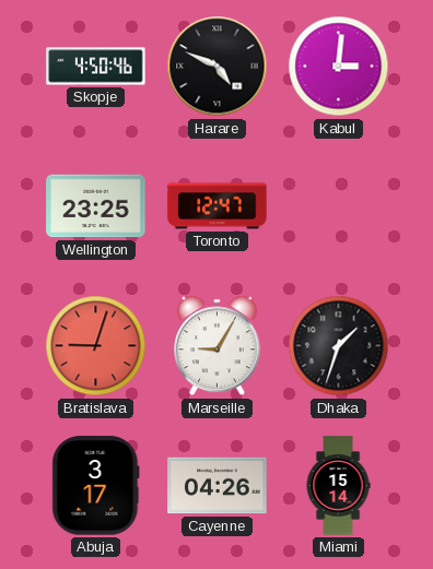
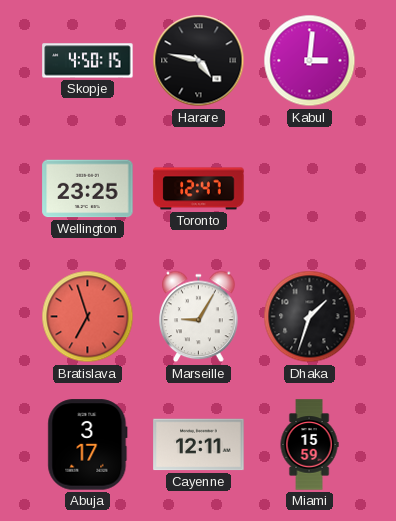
Skopje: 4:50:46 -> 4:50:15 (88, 61)
Harare: 4:49 -> 4:47 (199, 61)
Bratislava: 9:03 -> 6:57 (88, 317)
Cayenne: 04:26 -> 12:11 (199, 445)
Miami: 15:14 -> 15:59 (309, 445)
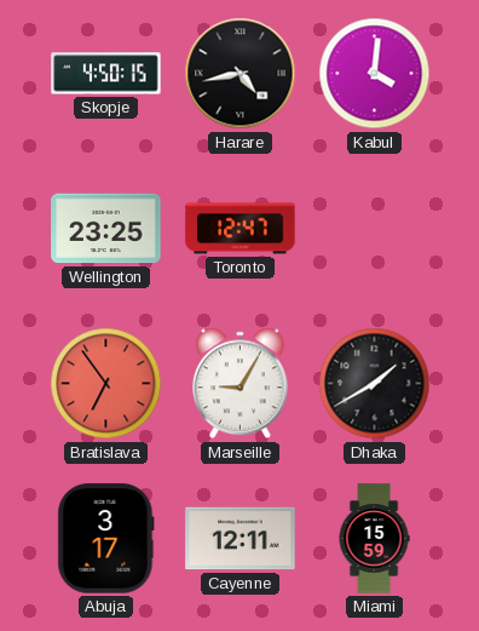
Harare: 4:47 -> 4:43 (241, 74)
Kabul: 3:01 -> 4:01 (375, 74)
Bratislava: 6:57 -> 6:54 (106, 384)
Dhaka: 1:33 -> 1:40 (375, 384)
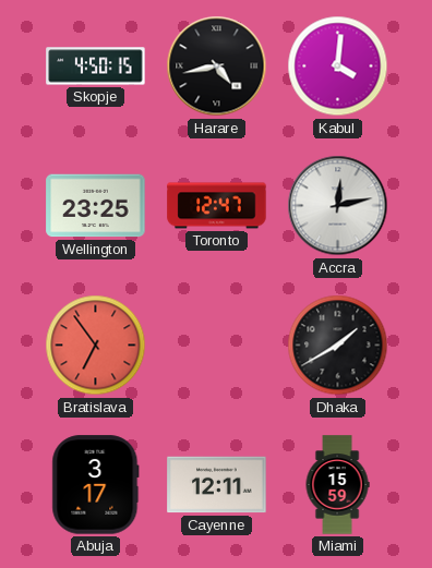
Accra: none -> 12:13 (338, 206)
Marseille: 9:05 -> none (241, 384)
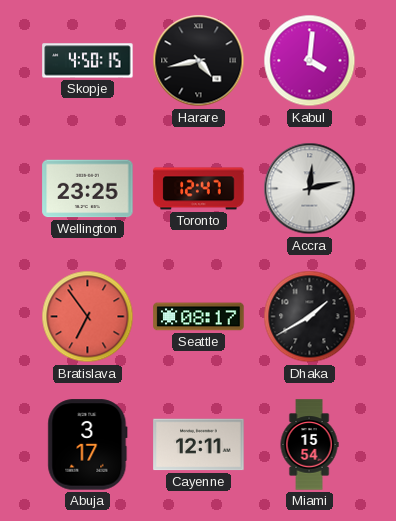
Seattle: none -> 08:17 (199, 317)
Miami: 15:59 -> 15:54 (309, 445)
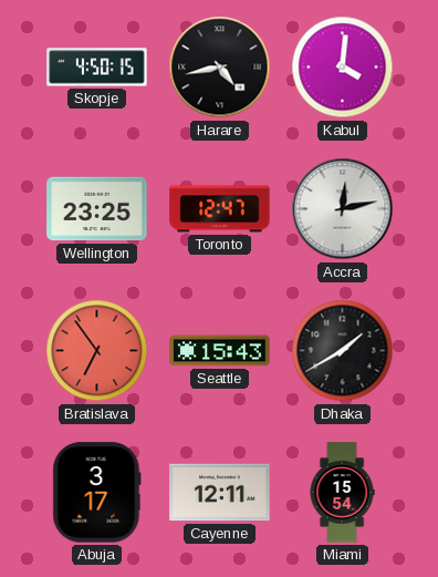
Seattle: 08:17 -> 15:43 (220, 351)
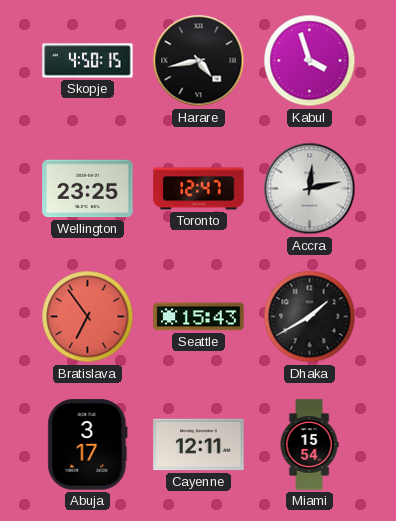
Kabul: 4:01 -> 3:57 (310, 61)
